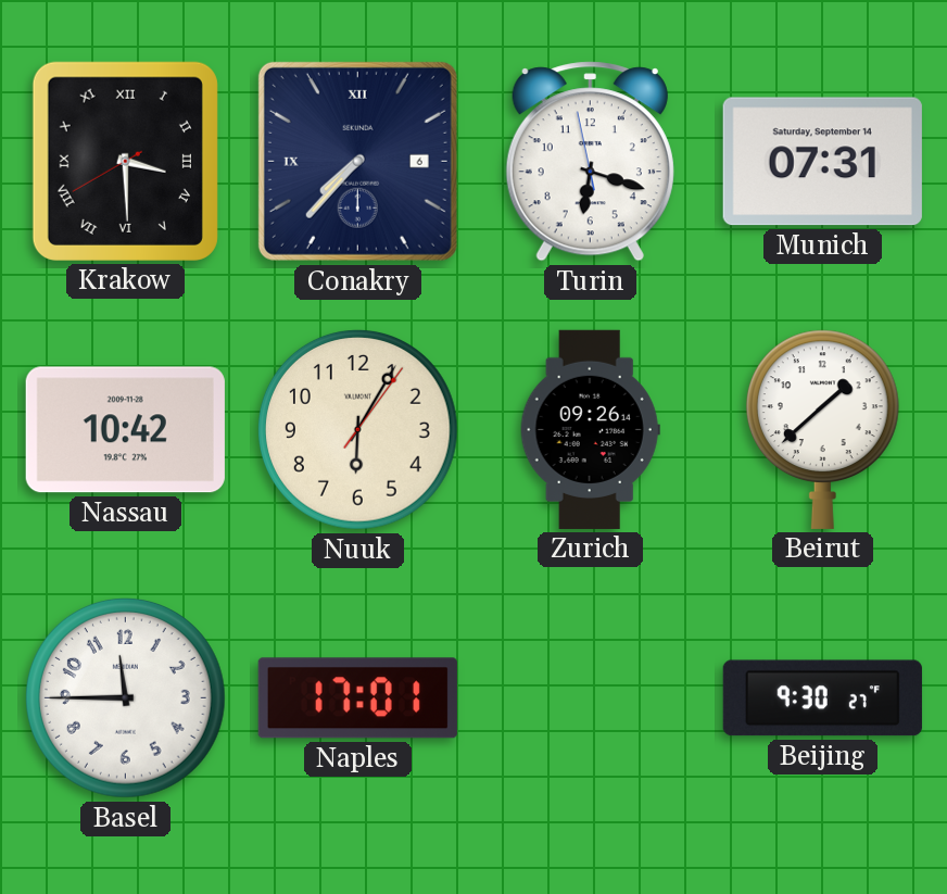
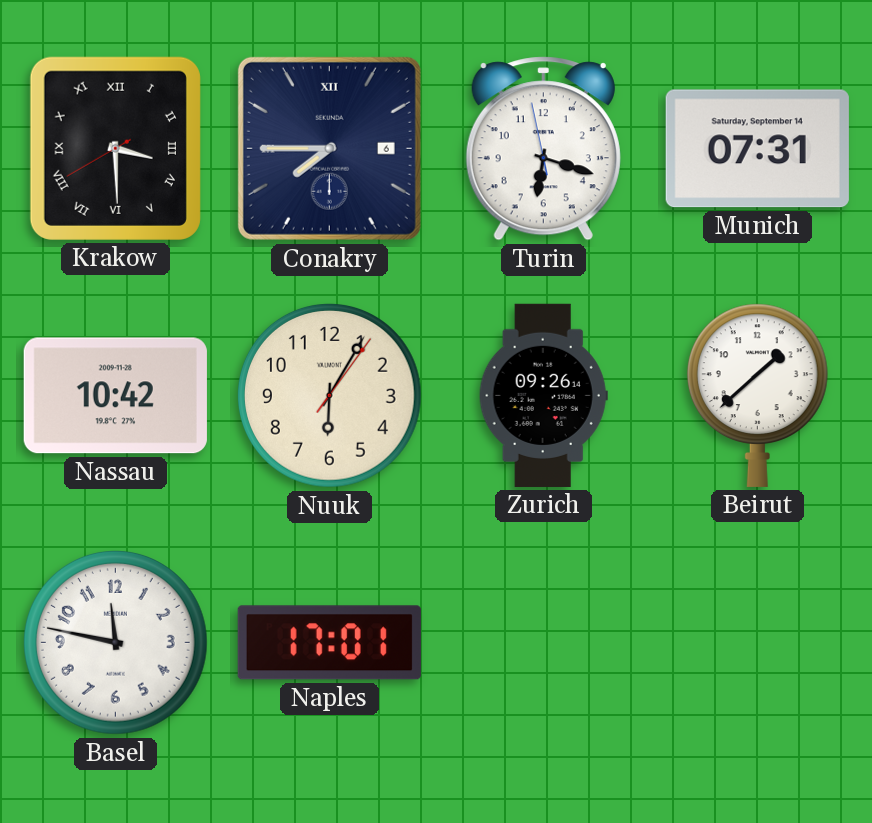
Conakry: 7:37 -> 7:45 (329, 148)
Basel: 11:45 -> 11:47 (116, 643)
Beijing: 9:30 -> none (822, 698)
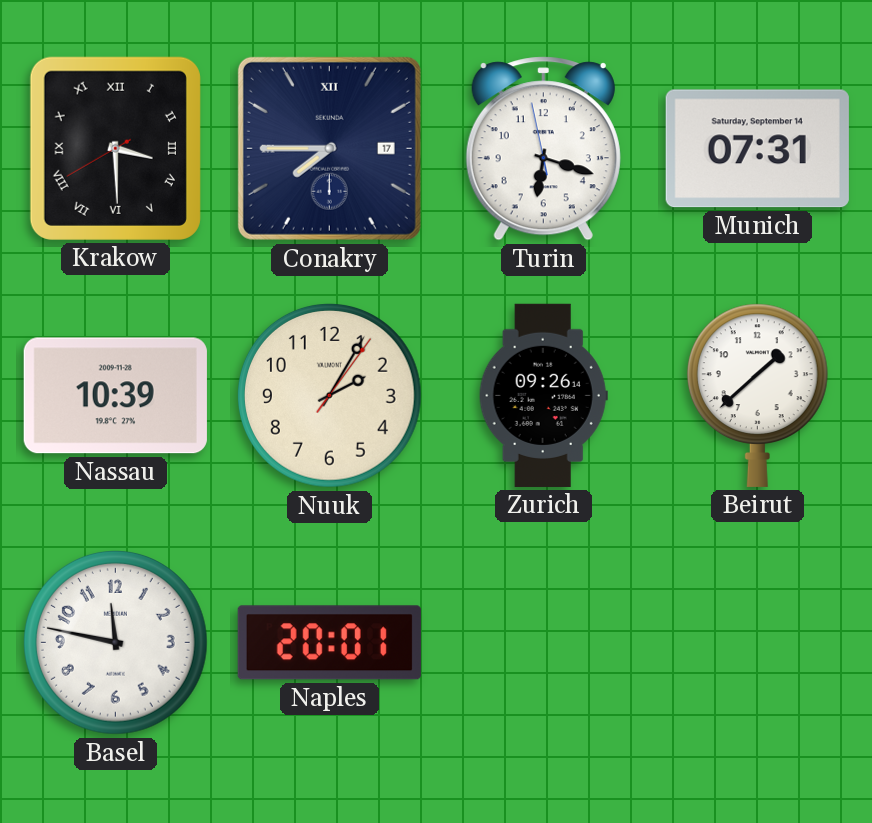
Conakry date: 6 -> 17 (329, 148)
Nassau: 10:42 -> 10:39 (115, 396)
Nuuk: 6:05 -> 2:05 (330, 396)
Naples: 17:01 -> 20:01 (329, 643)
